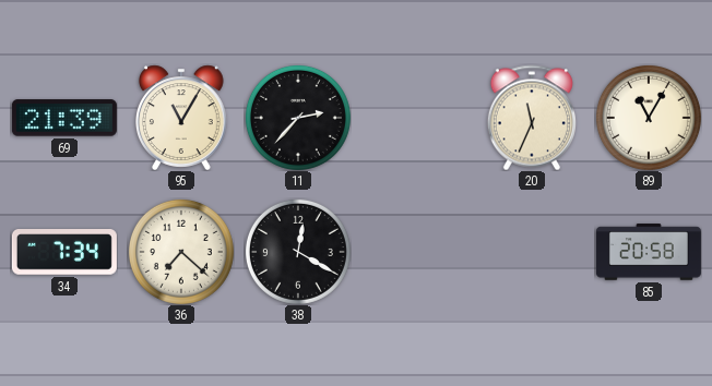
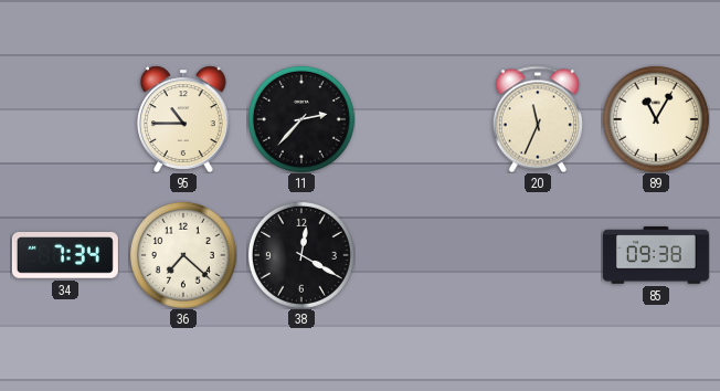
69: 21:39 -> none (64, 118)
95: 11:05 -> 10:45 (184, 119)
85: 20:58 -> 09:38 (656, 255)
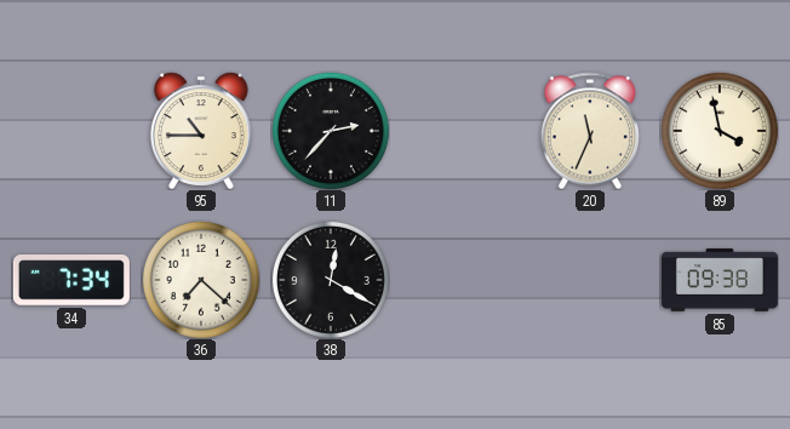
89: 11:05 -> 3:58 (720, 131)
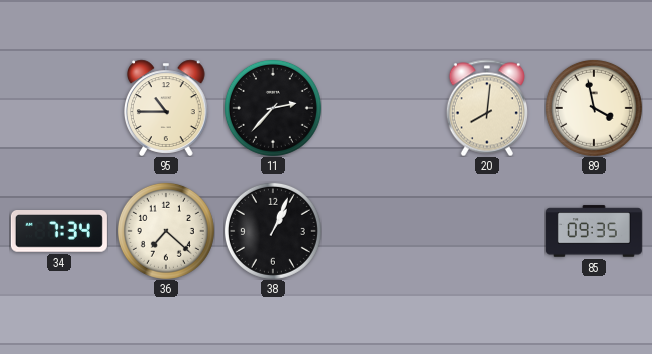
20: 11:34 -> 8:01 (487, 108)
38: 12:20 -> 1:04 (273, 231)
85: 09:38 -> 09:35 (594, 231)
